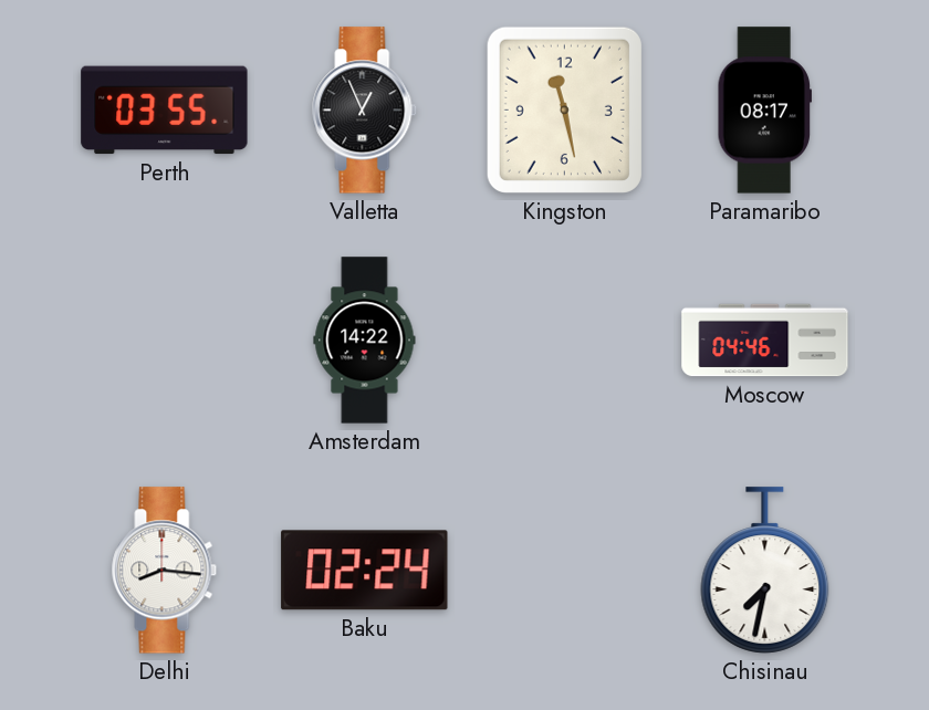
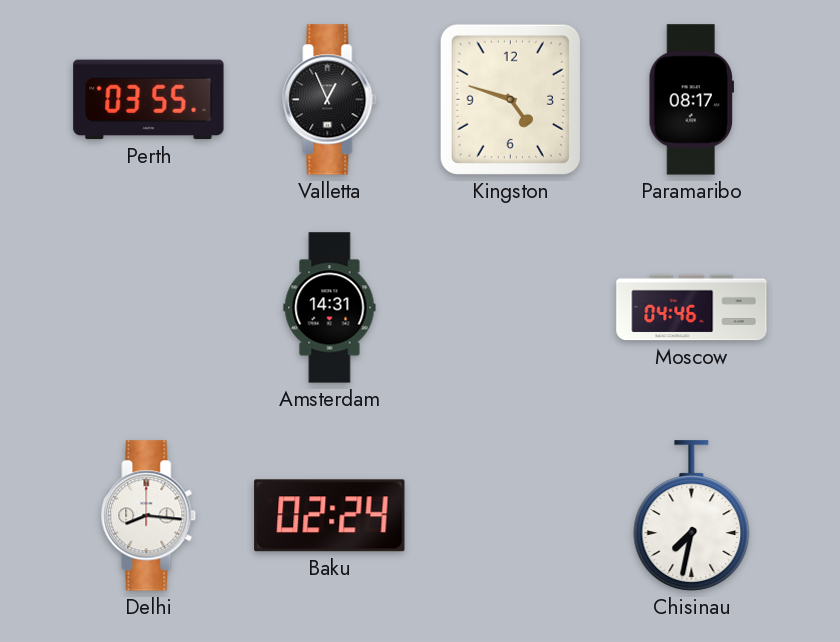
Kingston: 11:28 -> 4:48 (510, 99)
Amsterdam: 14:22 -> 14:31 (330, 308)
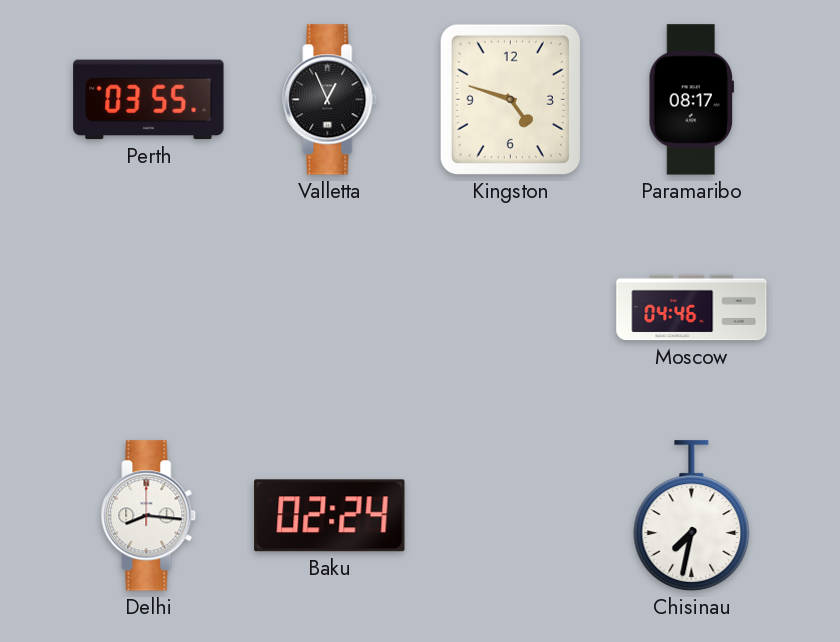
Amsterdam: 14:31 -> none (330, 308)
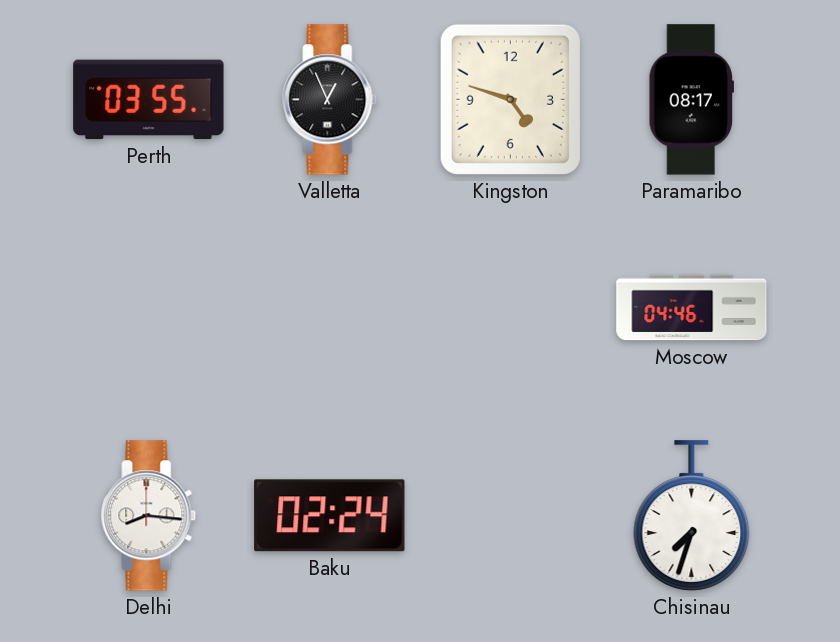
Chisinau: 7:32 -> 7:33 (692, 516)
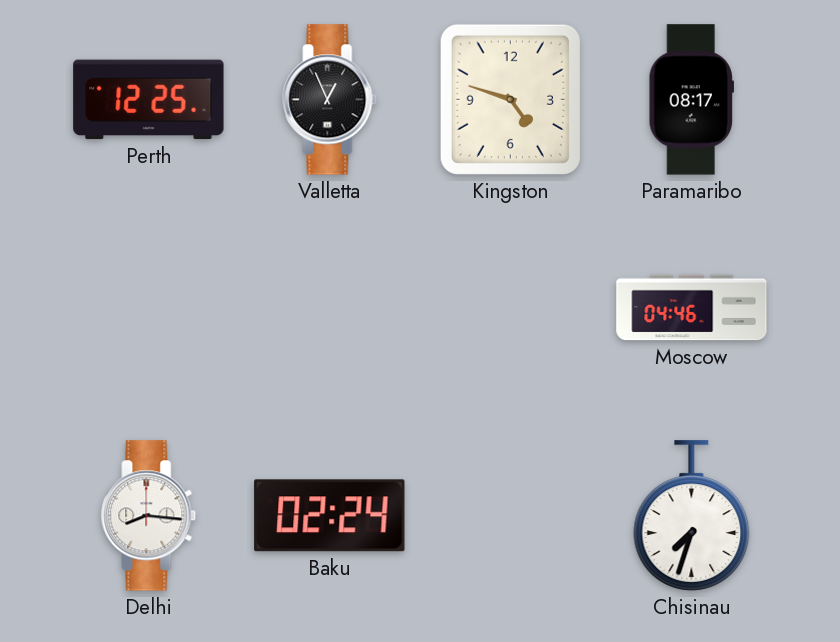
Perth: 03:55 -> 12:25 (149, 100)
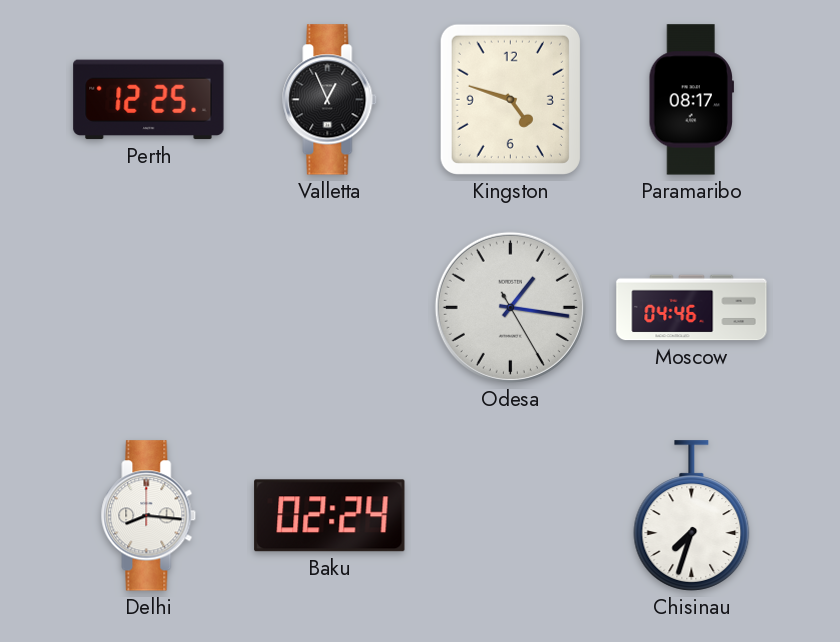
Odesa: none -> 1:16 (510, 307)
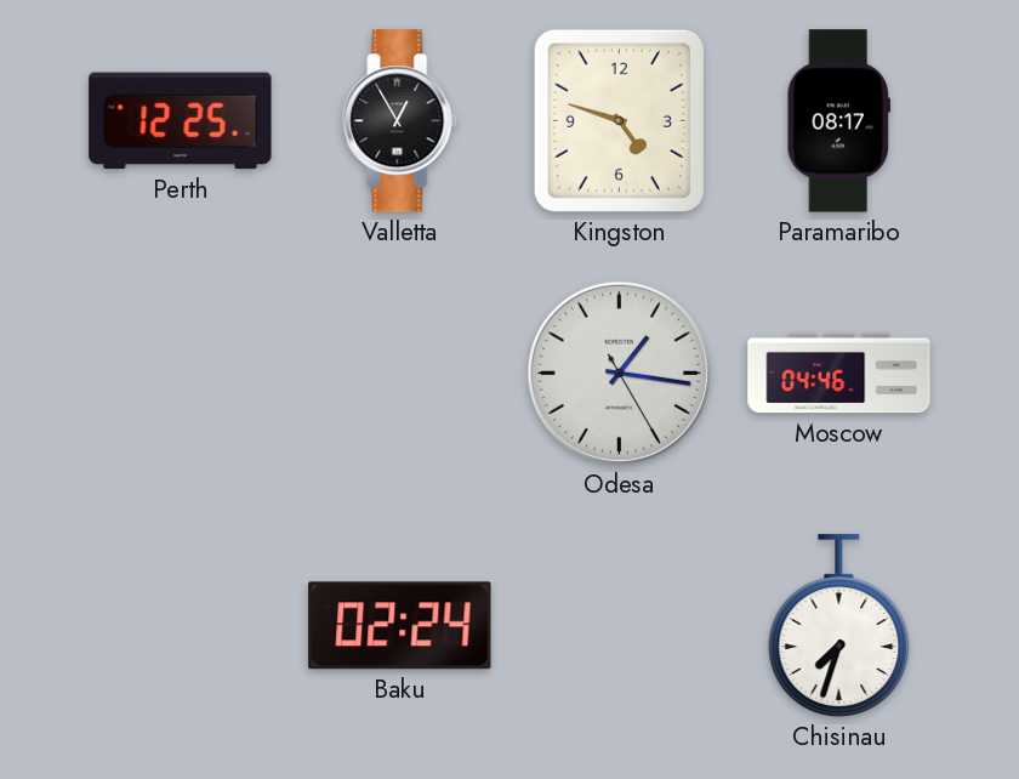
Valletta: 12:56 -> 12:55 (400, 121)
Delhi: 8:16 -> none (149, 516)
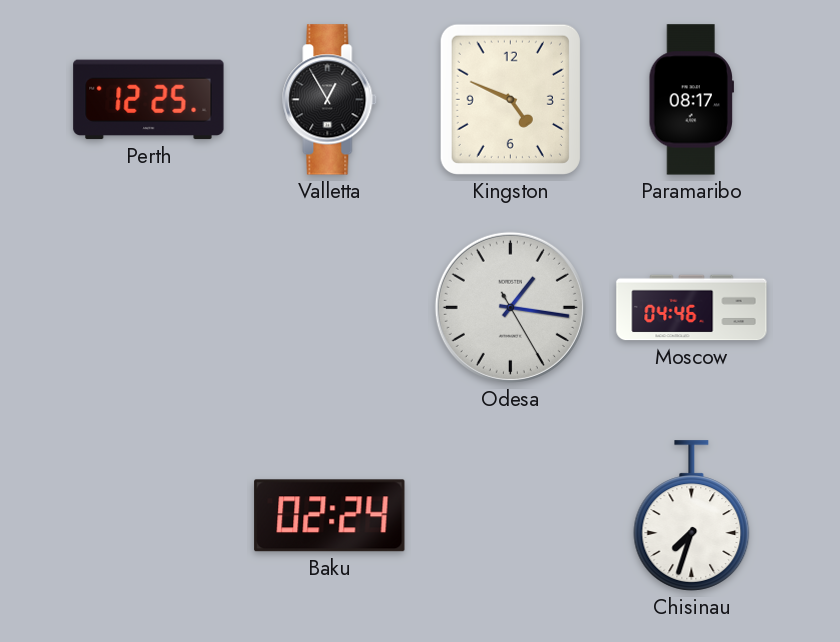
Kingston: 4:48 -> 4:49 (510, 99)
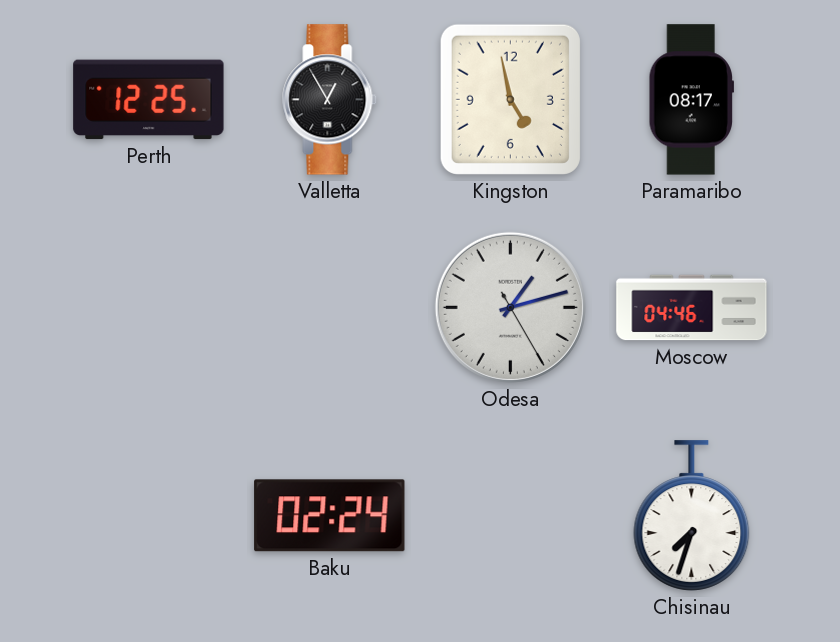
Kingston: 4:49 -> 4:58 (510, 99)
Odesa: 1:16 -> 1:12 (510, 307)
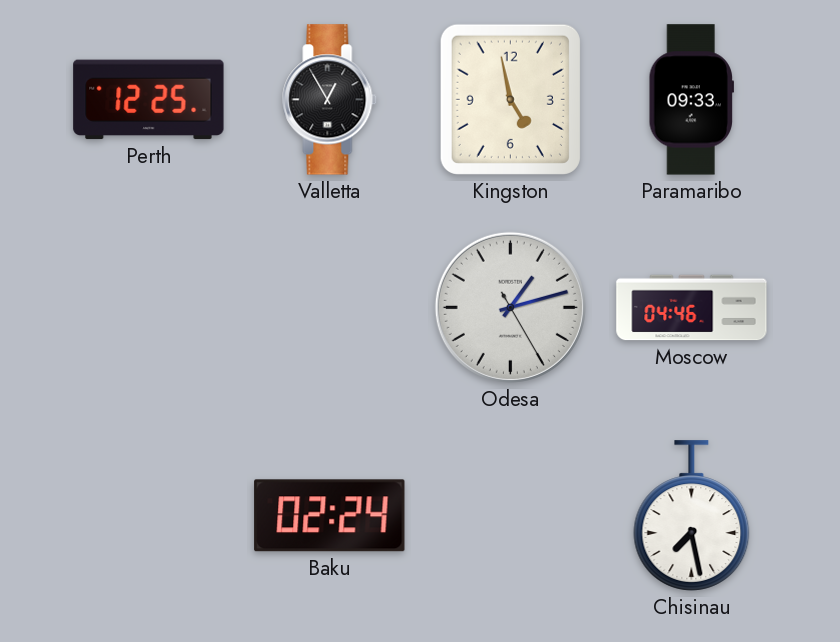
Paramaribo: 08:17 -> 09:33 (692, 100)
Chisinau: 7:33 -> 7:28 (692, 516)
